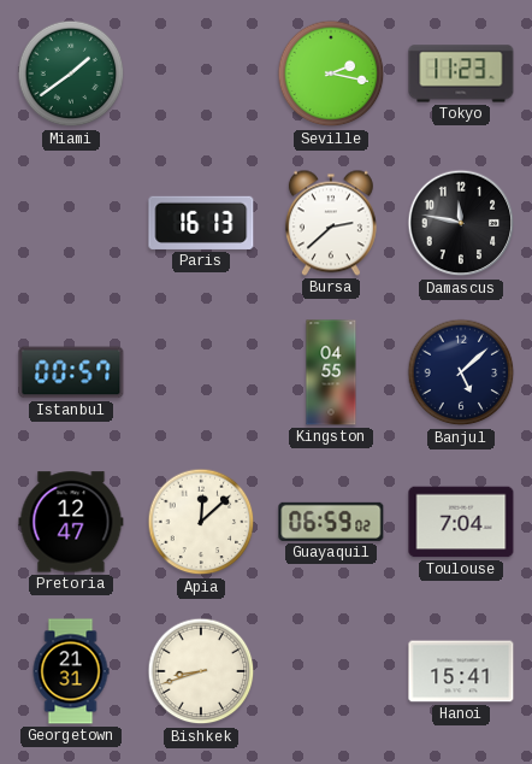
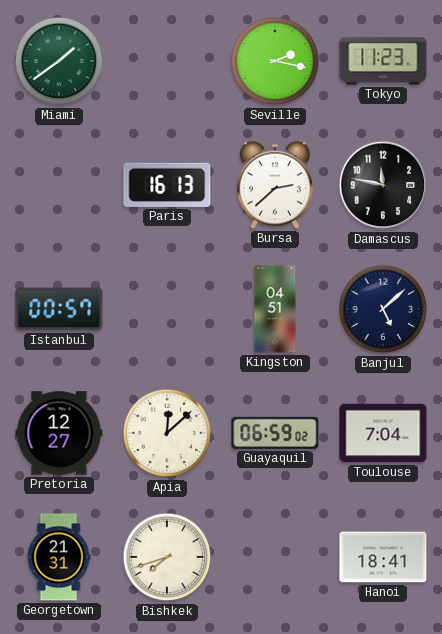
Kingston: 04:55 -> 04:51 (275, 309)
Pretoria: 12:47 -> 12:27 (59, 433)
Bishkek: 8:42 -> 7:42 (167, 557)
Hanoi: 15:41 -> 18:41 (383, 557)
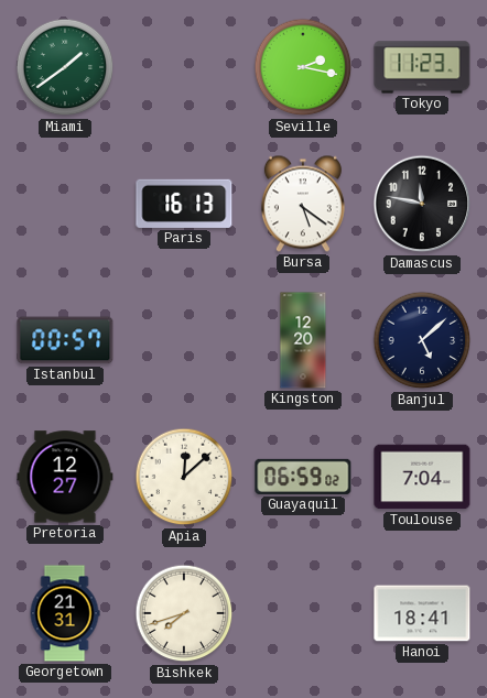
Bursa: 2:38 -> 5:21 (303, 204)
Kingston: 04:51 -> 12:20 (303, 340)
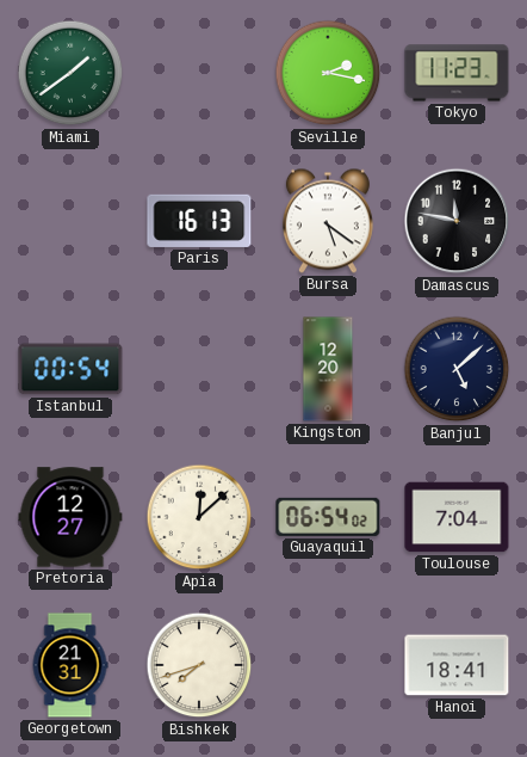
Istanbul: 00:57 -> 00:54 (70, 369)
Guayaquil: 06:59 -> 06:54 (328, 517)
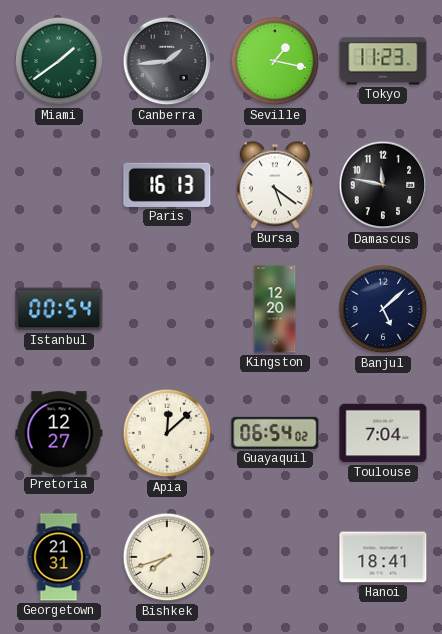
Canberra: none -> 1:44 (167, 61)
Seville: 2:17 -> 1:17 (275, 61)
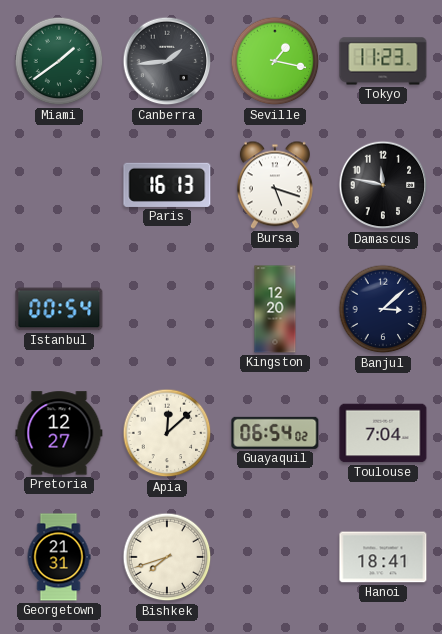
Bursa: 5:21 -> 5:18 (275, 185)
Banjul: 5:08 -> 3:08 (383, 309)
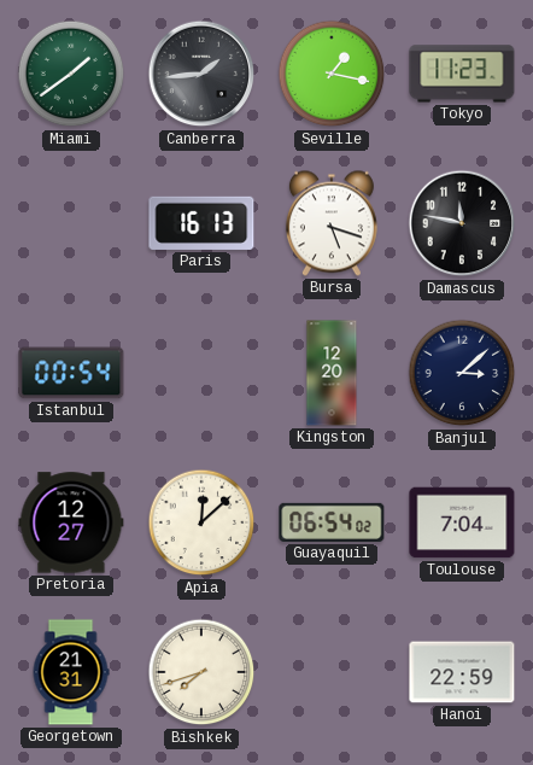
Hanoi: 18:41 -> 22:59 (462, 672)
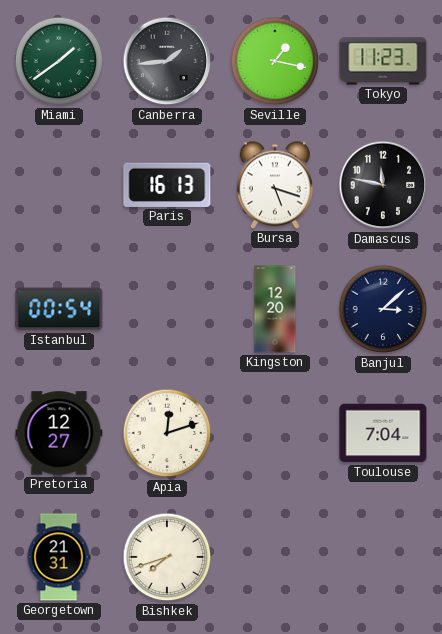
Apia: 12:08 -> 12:12 (167, 433)
Guayaquil: 06:54 -> none (332, 522)
Hanoi: 22:59 -> none (462, 672)
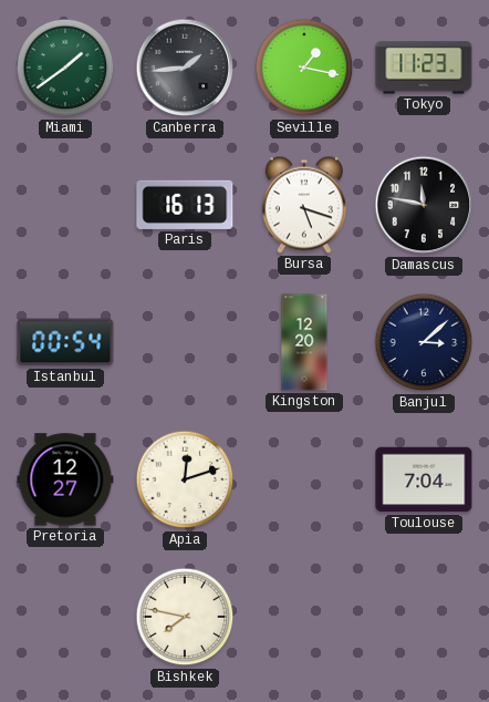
Georgetown: 21:31 -> none (59, 557)
Bishkek: 7:42 -> 7:47 (185, 617)
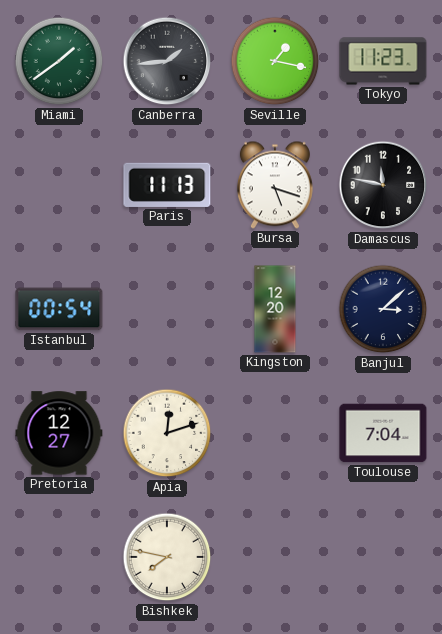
Paris: 16:13 -> 11:13 (167, 185)
